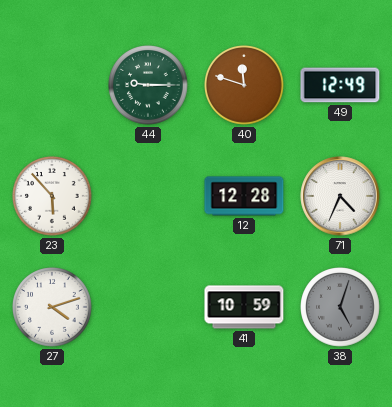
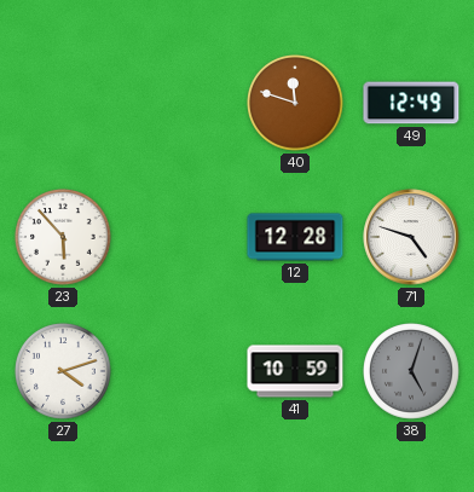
44: 9:15 -> none (149, 86)
71: 4:34 -> 4:48 (411, 237)
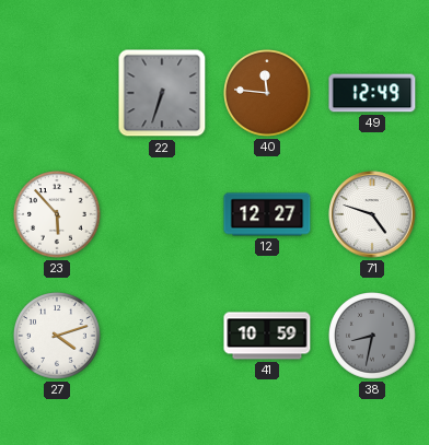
22: none -> 6:33 (162, 93)
40: 11:48 -> 11:46 (268, 94)
12: 12:28 -> 12:27 (267, 214)
38: 5:03 -> 8:32 (373, 337)
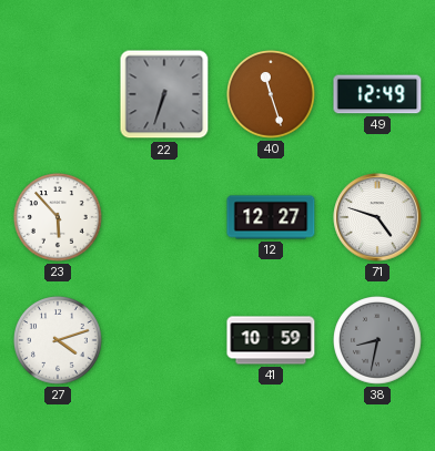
40: 11:46 -> 11:27 (272, 95)
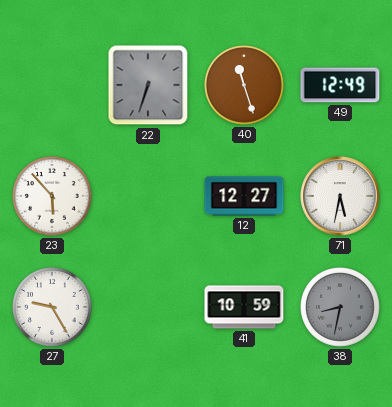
71: 4:48 -> 5:32 (340, 196)
27: 4:12 -> 9:25 (53, 308)
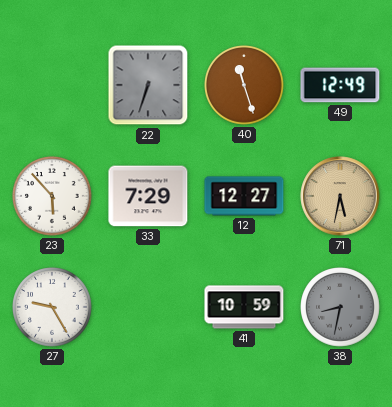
33: none -> 7:29 (148, 196)
71 dial: white -> champagne (340, 196)
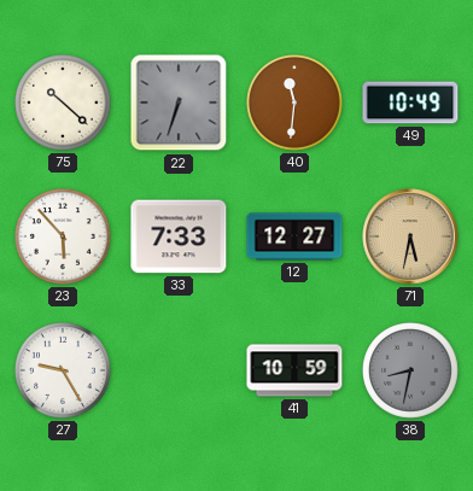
75: none -> 10:22 (64, 104)
40: 11:27 -> 11:31 (296, 104)
49: 12:49 -> 10:49 (410, 103)
33: 7:29 -> 7:33 (179, 236)
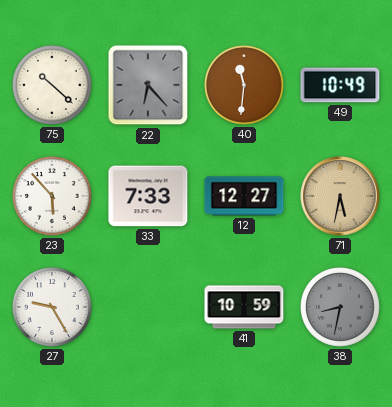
22: 6:33 -> 6:23 (148, 85)
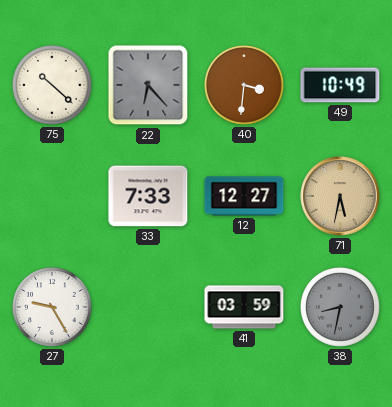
40: 11:31 -> 3:31 (245, 86)
23: 5:53 -> none (53, 197)
41: 10:59 -> 03:59 (244, 307)
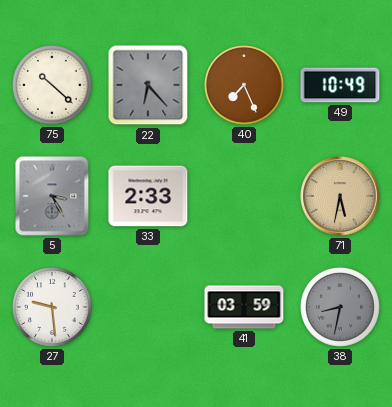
40: 3:31 -> 7:26 (245, 86)
5: none -> 3:25 (52, 196)
33: 7:33 -> 2:33 (148, 196)
12: 12:27 -> none (244, 196)
27: 9:25 -> 9:29 (53, 308)
